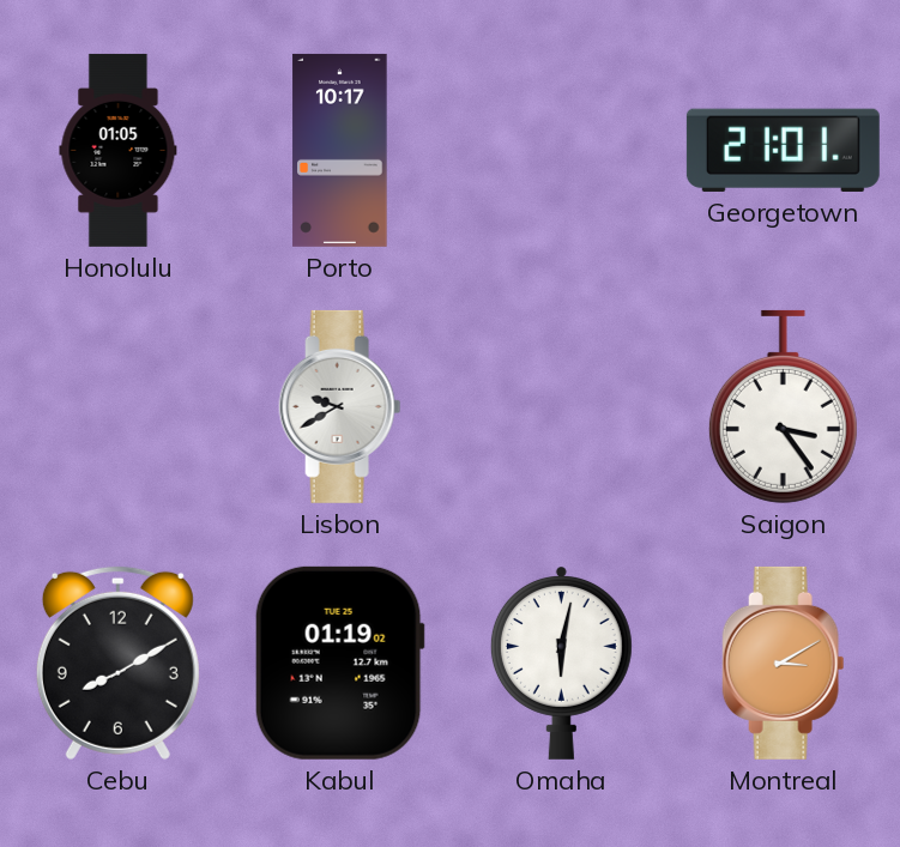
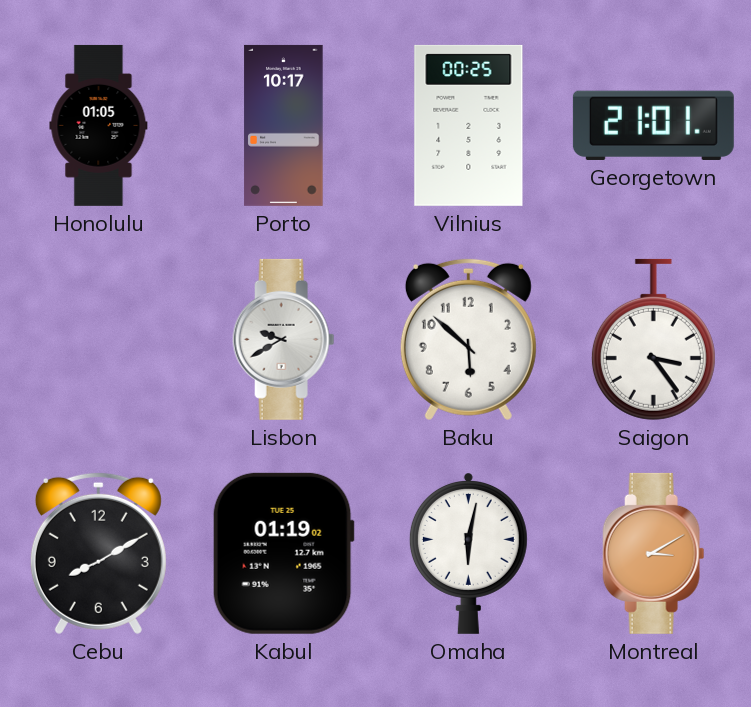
Vilnius: none -> 00:25 (469, 125)
Baku: none -> 5:52 (468, 339)
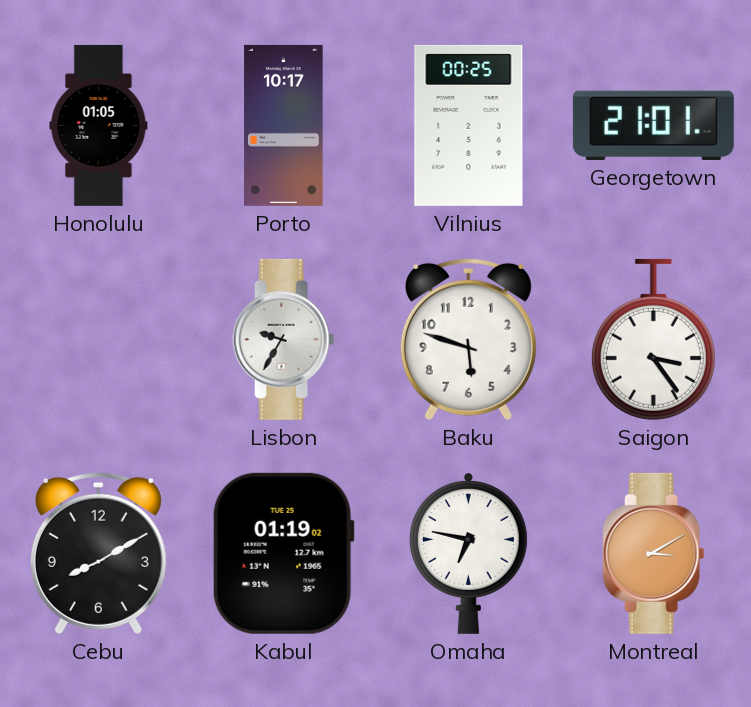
Lisbon: 9:40 -> 9:35 (284, 339)
Baku: 5:52 -> 5:48 (468, 339)
Omaha: 6:02 -> 6:47 (468, 554)
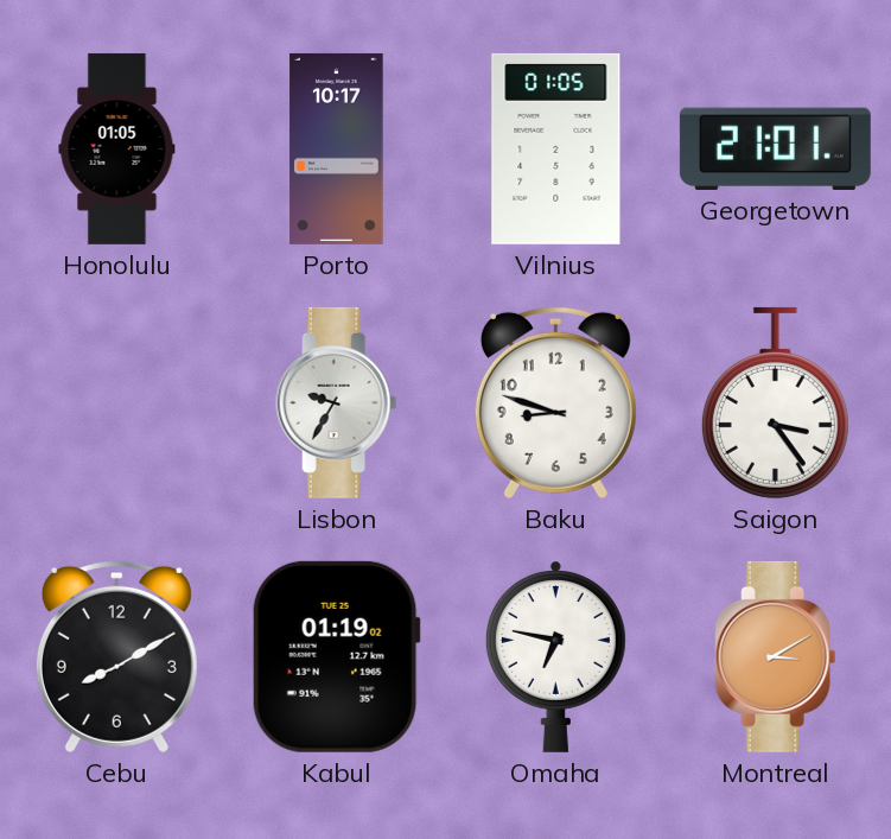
Vilnius: 00:25 -> 01:05 (556, 148)
Baku: 5:48 -> 8:48 (555, 402)
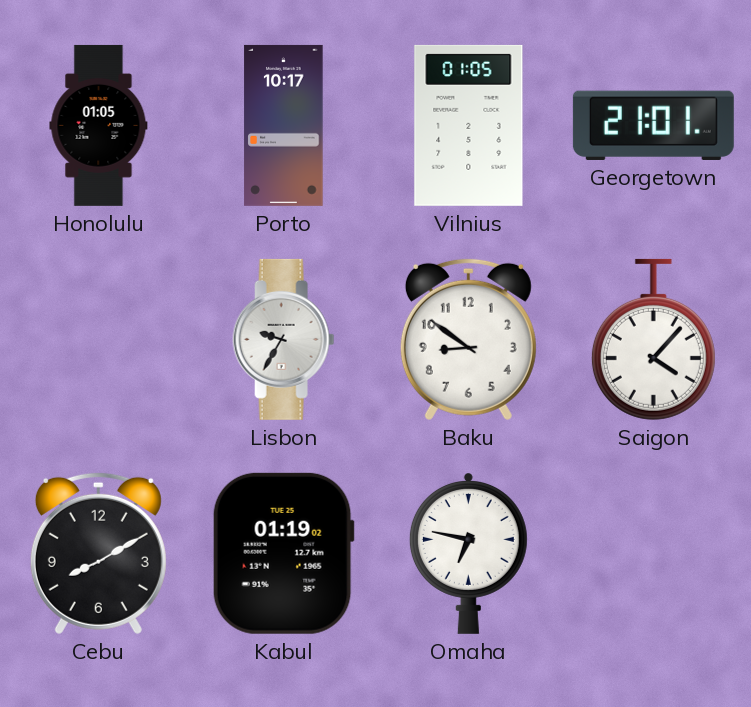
Baku: 8:48 -> 8:51 (468, 339)
Saigon: 3:24 -> 4:07 (653, 339)
Montreal: 3:10 -> none (776, 656)
